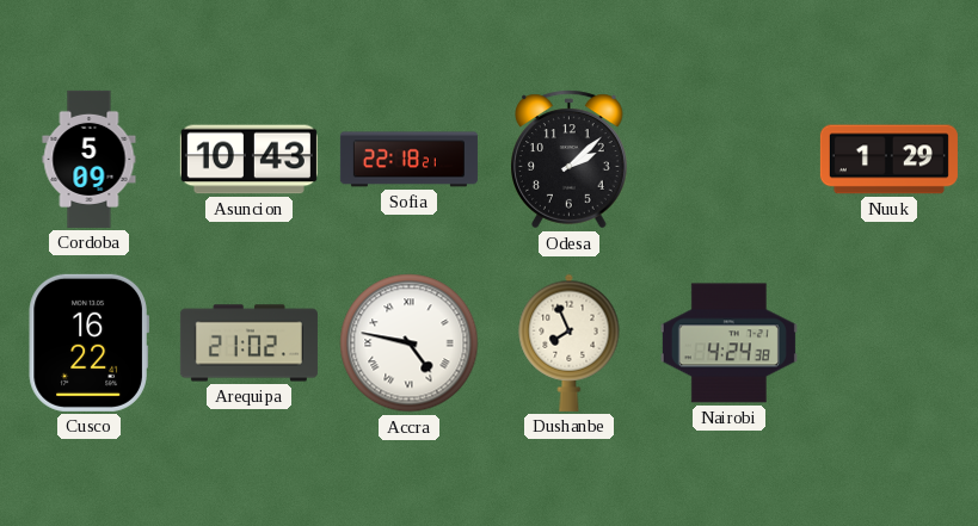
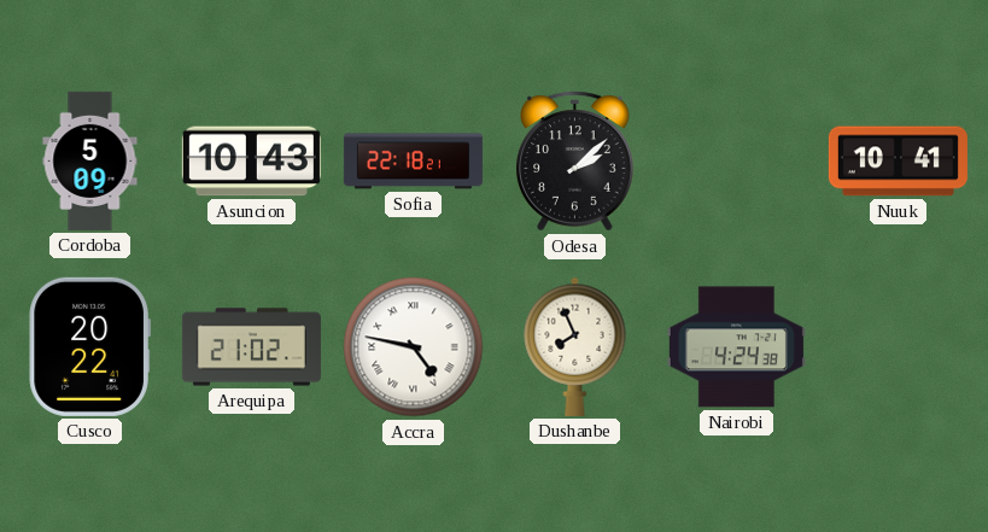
Nuuk: 1:29 -> 10:41 (898, 162)
Cusco: 16:22 -> 20:22 (89, 346)
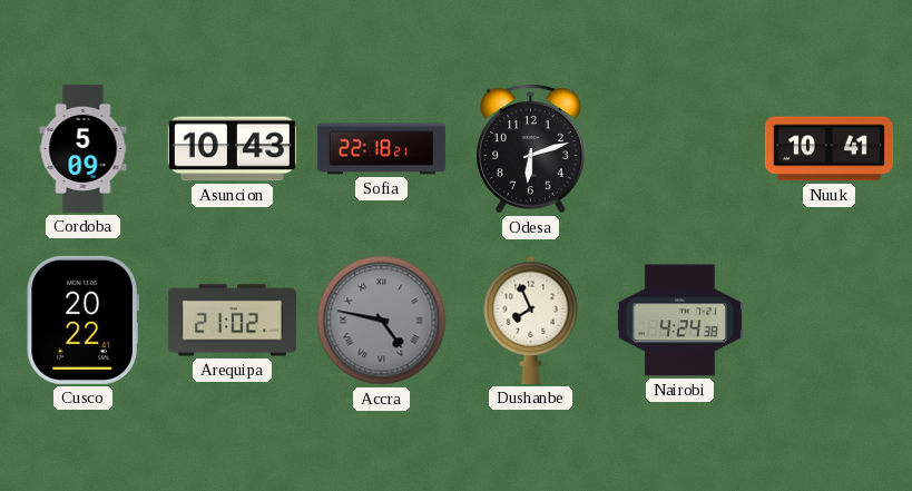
Odesa: 2:08 -> 6:12 (531, 149)
Accra dial: white -> grey (382, 321)
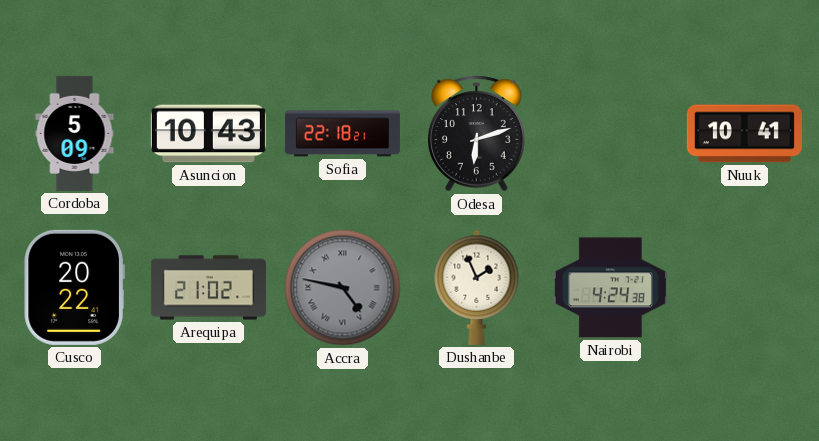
Dushanbe: 7:56 -> 1:56 (477, 287)
